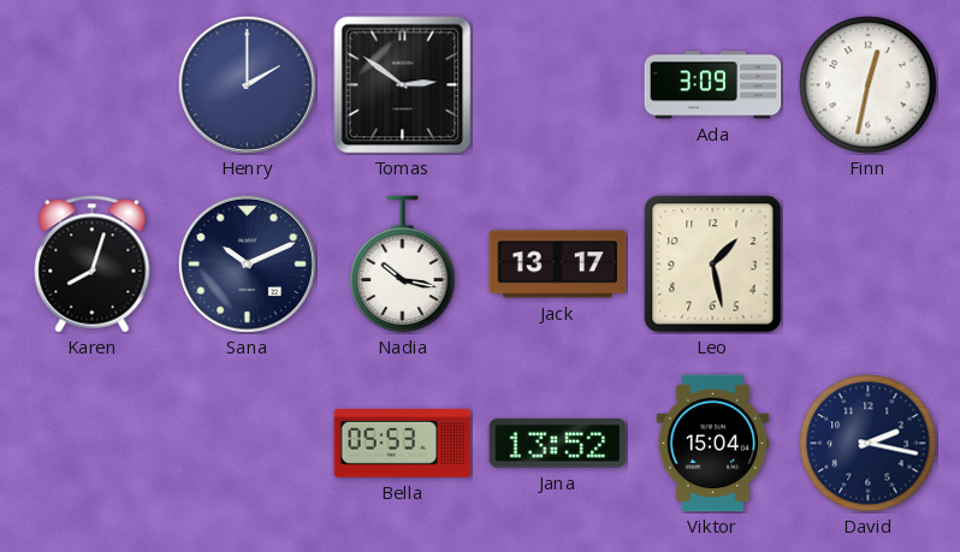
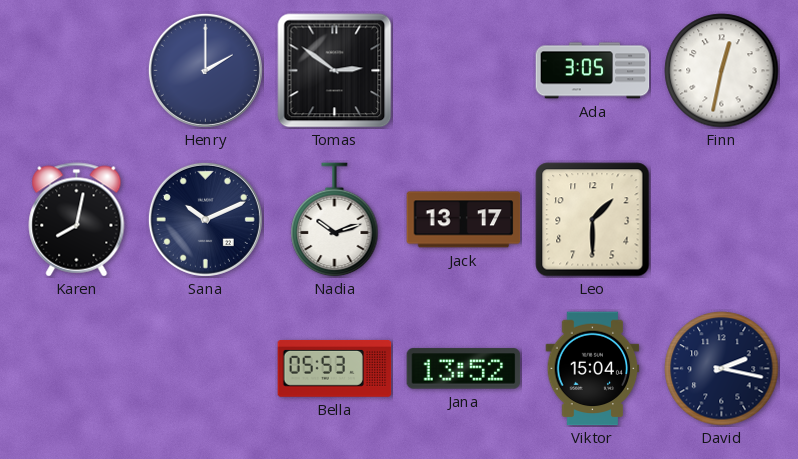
Ada: 3:09 -> 3:05 (593, 71)
Karen: 8:03 -> 8:02 (77, 220)
Nadia: 10:17 -> 10:12 (335, 220)
Leo: 1:28 -> 1:30 (593, 220)
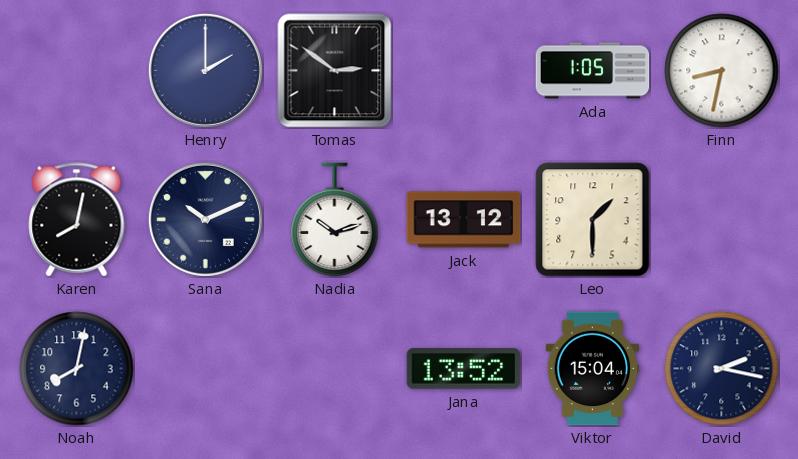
Ada: 3:05 -> 1:05 (593, 71)
Finn: 12:32 -> 8:32 (722, 71)
Jack: 13:17 -> 13:12 (464, 220)
Noah: none -> 8:02 (77, 369)
Bella: 05:53 -> none (335, 368)
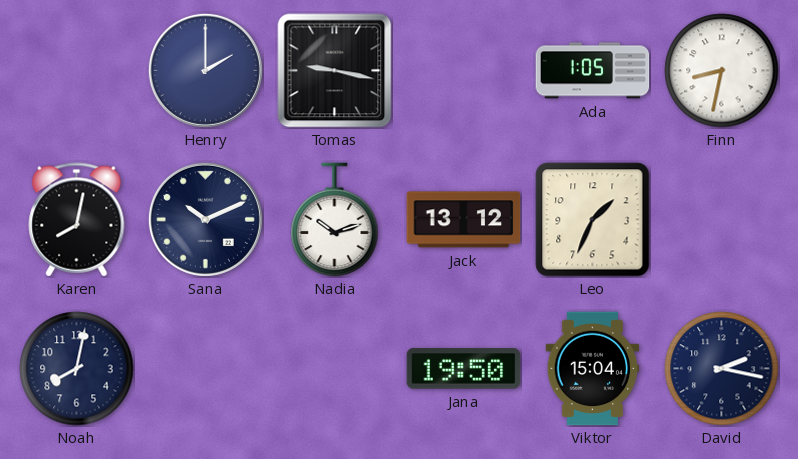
Tomas: 2:51 -> 9:17 (335, 71)
Leo: 1:30 -> 1:34 (593, 220)
Jana: 13:52 -> 19:50 (464, 369)
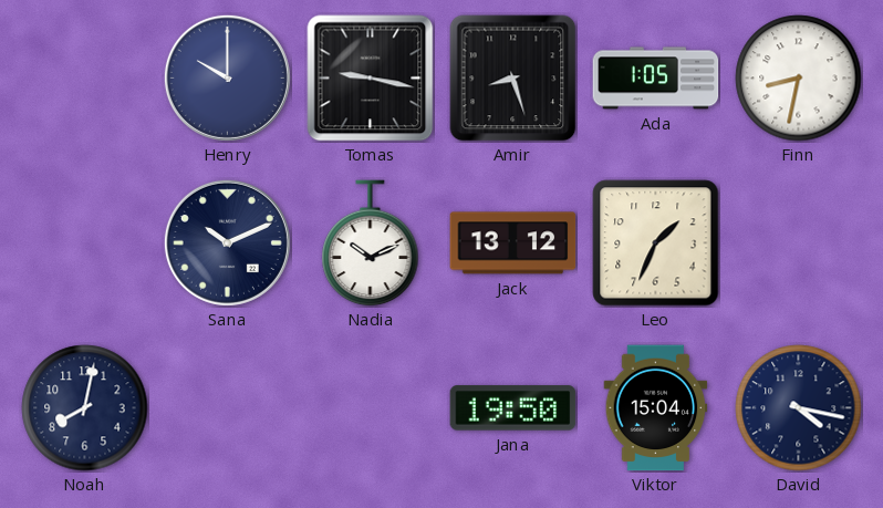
Henry: 2:00 -> 10:00 (227, 77)
Amir: none -> 8:27 (513, 79)
Karen: 8:02 -> none (77, 220)
Nadia: 10:12 -> 10:11 (371, 243)
David: 2:17 -> 4:17 (799, 408)
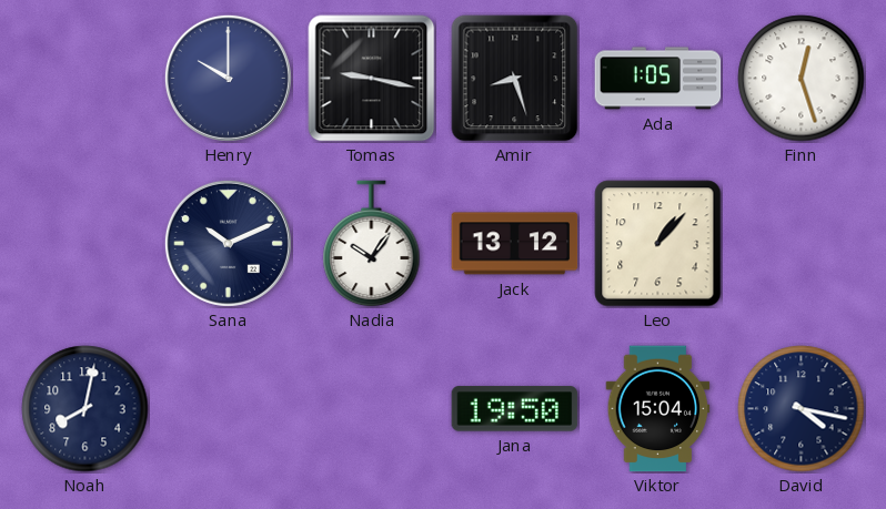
Finn: 8:32 -> 12:27 (802, 79)
Nadia: 10:11 -> 10:06 (372, 244)
Leo: 1:34 -> 1:07 (658, 244)
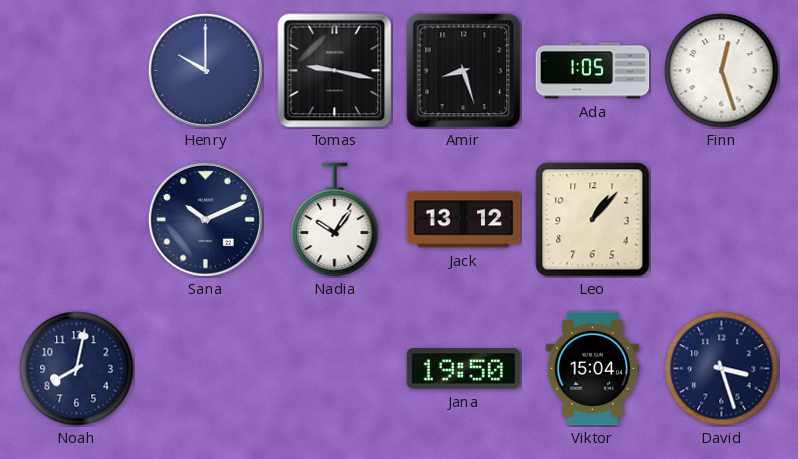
David: 4:17 -> 3:27 (722, 369)
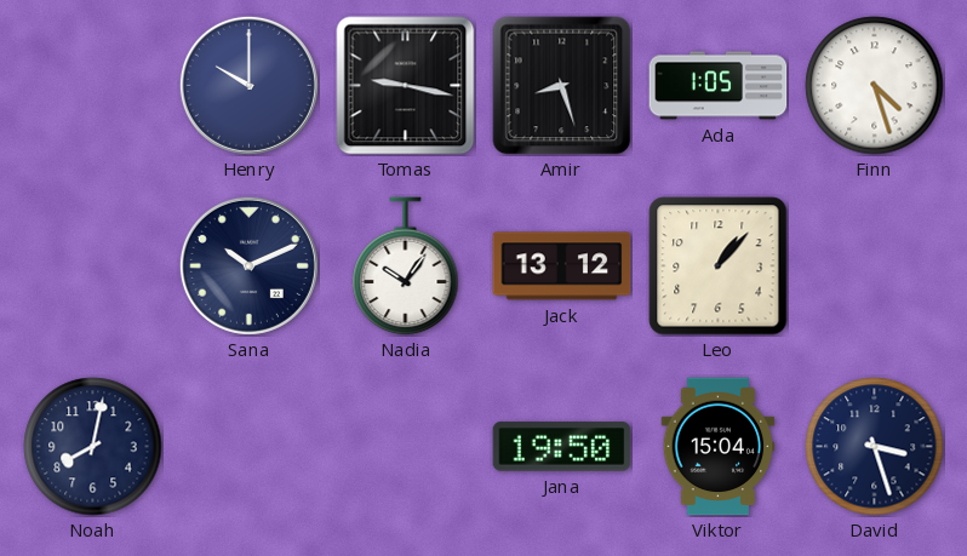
Finn: 12:27 -> 4:27 (875, 86)
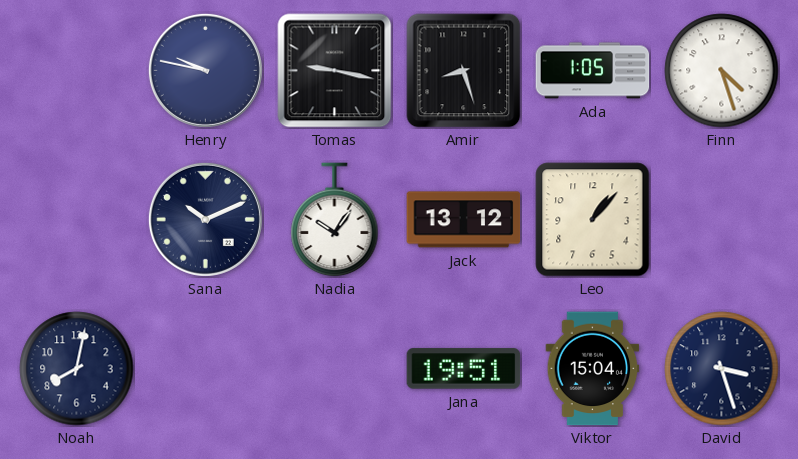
Henry: 10:00 -> 9:47 (205, 70)
Jana: 19:50 -> 19:51 (464, 369)
